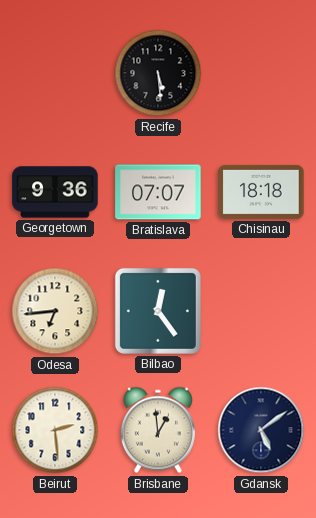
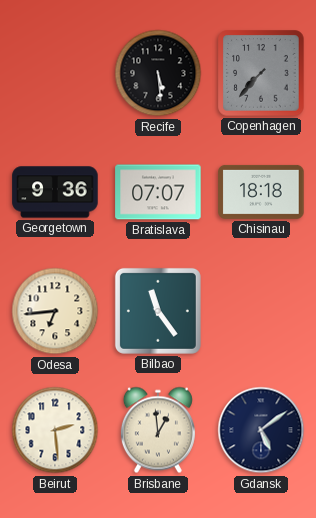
Copenhagen: none -> 7:37 (261, 73)
Bilbao: 12:24 -> 11:24 (158, 311)
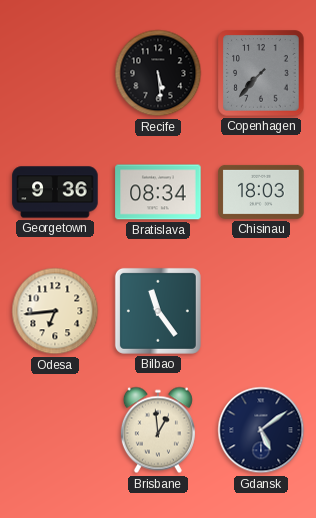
Bratislava: 07:07 -> 08:34 (158, 192)
Chisinau: 18:18 -> 18:03 (261, 192)
Beirut: 2:29 -> none (55, 430)
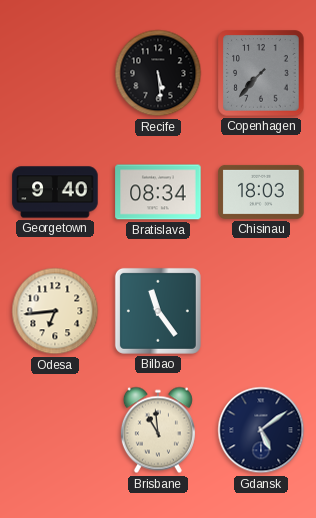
Georgetown: 9:36 -> 9:40 (55, 192)
Brisbane: 12:59 -> 10:59 (158, 430)
